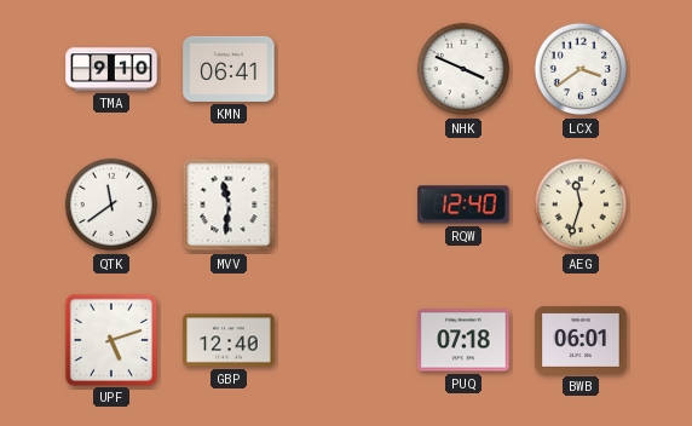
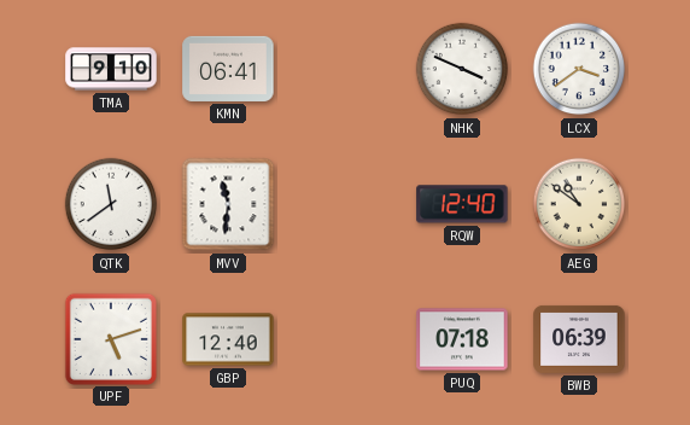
AEG: 11:33 -> 10:51 (579, 204)
BWB: 06:01 -> 06:39 (579, 339)
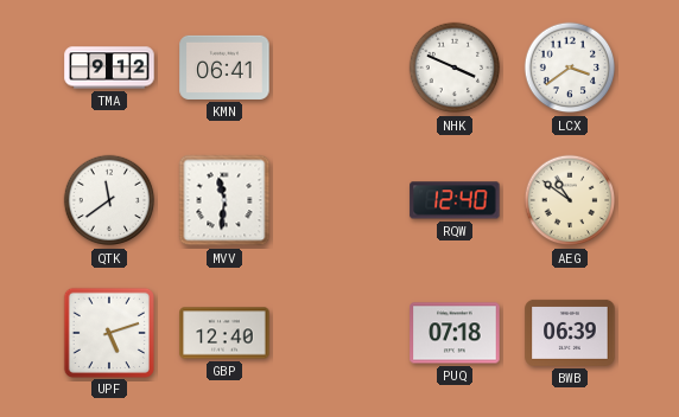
TMA: 9:10 -> 9:12 (109, 68)
